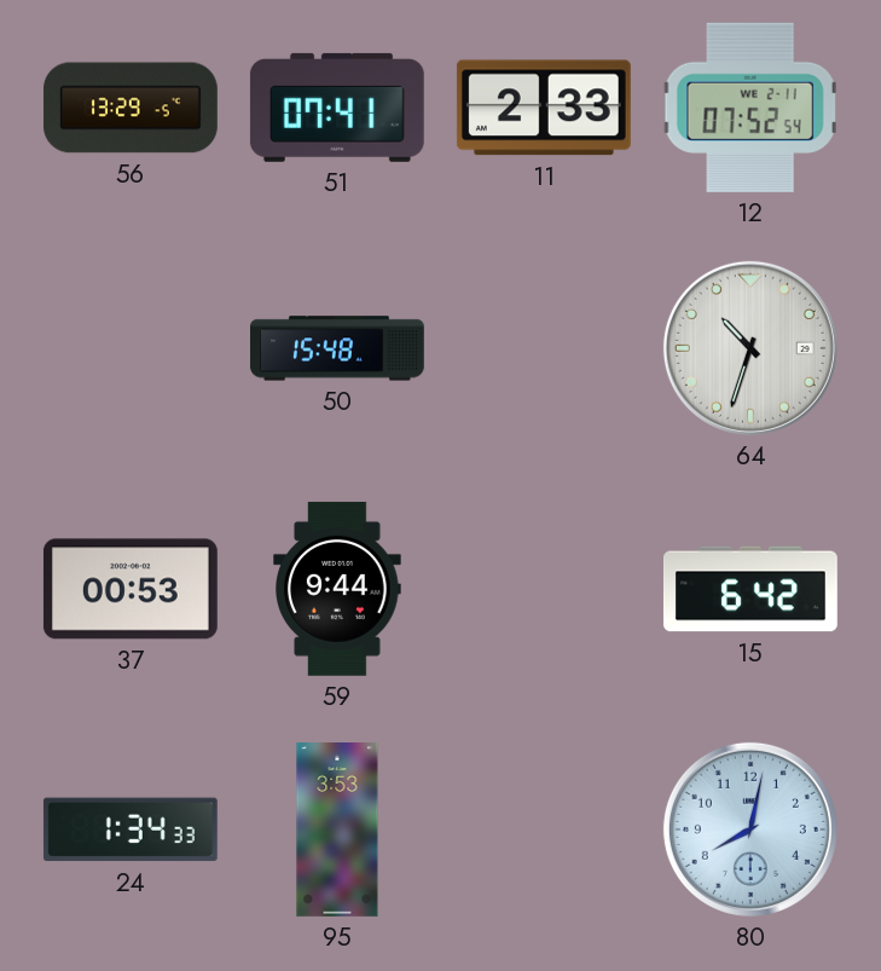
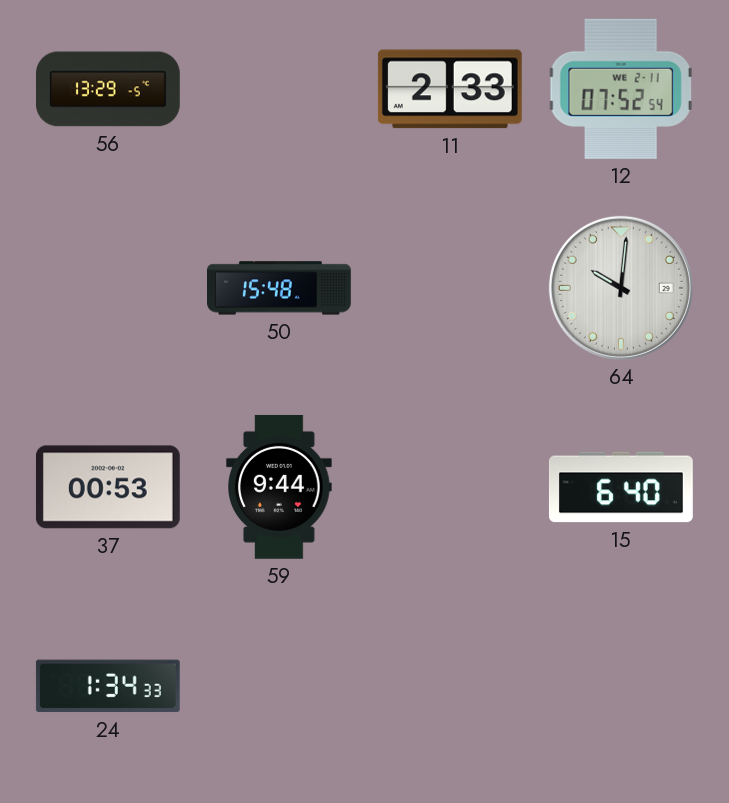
51: 07:41 -> none (337, 108)
64: 10:33 -> 10:01 (621, 288)
15: 6:42 -> 6:40 (621, 487)
95: 3:53 -> none (337, 831)
80: 8:02 -> none (750, 830)
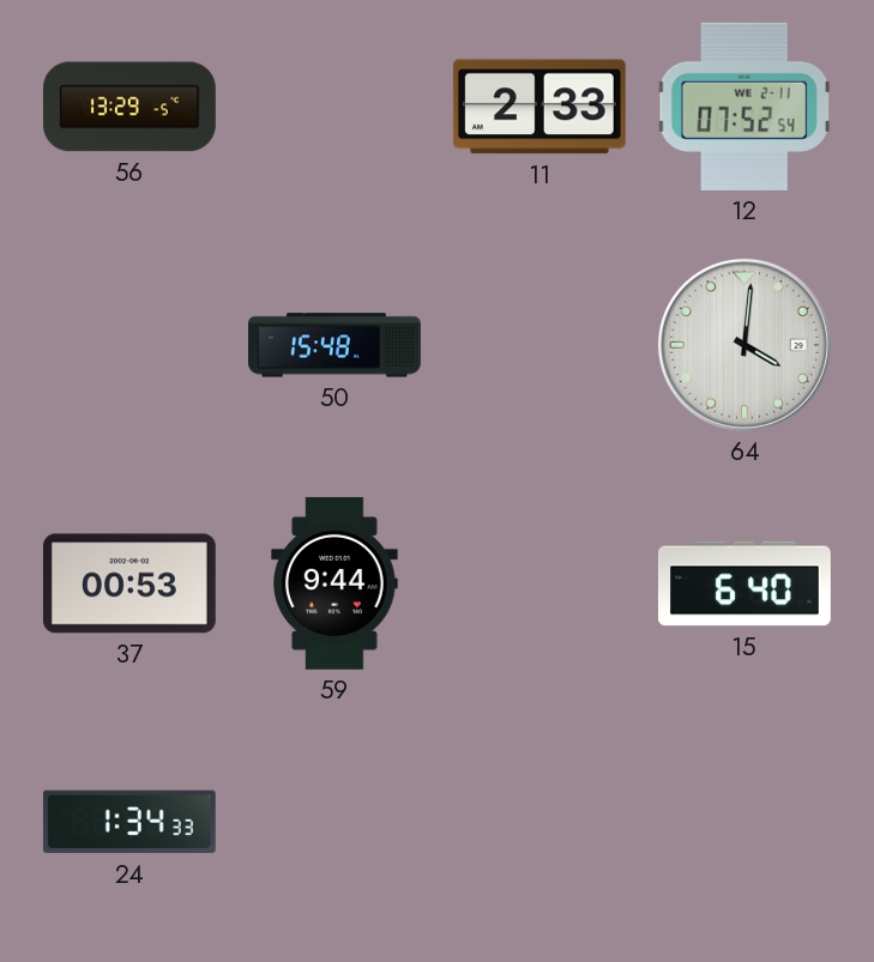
64: 10:01 -> 4:01 (745, 345)
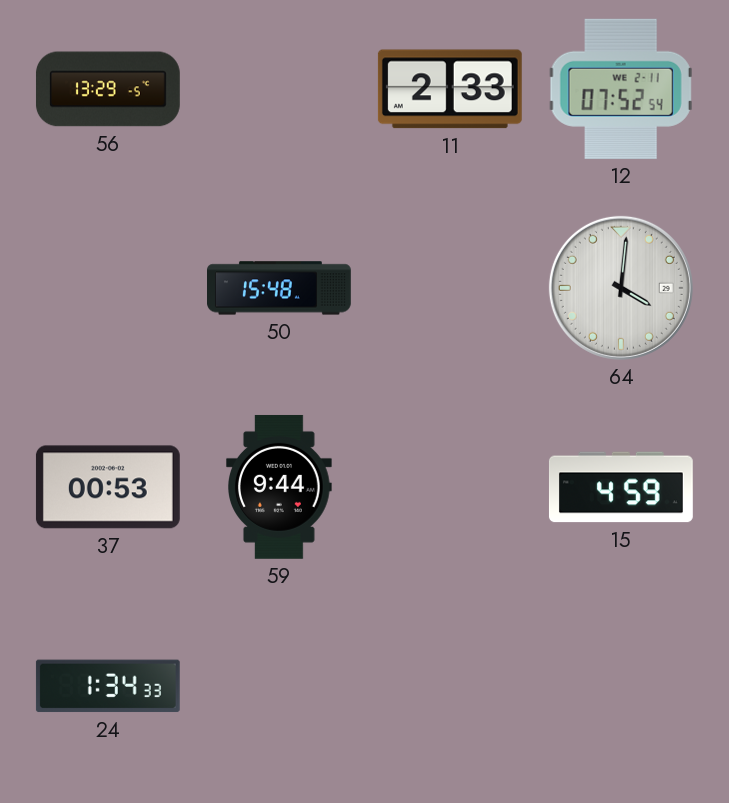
15: 6:40 -> 4:59 (621, 487)
